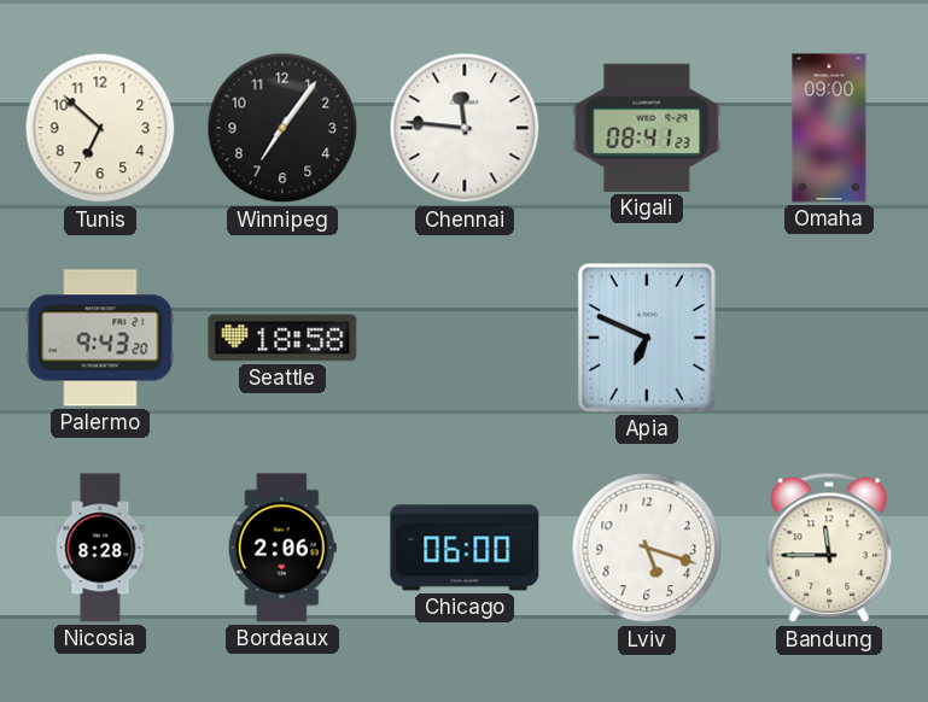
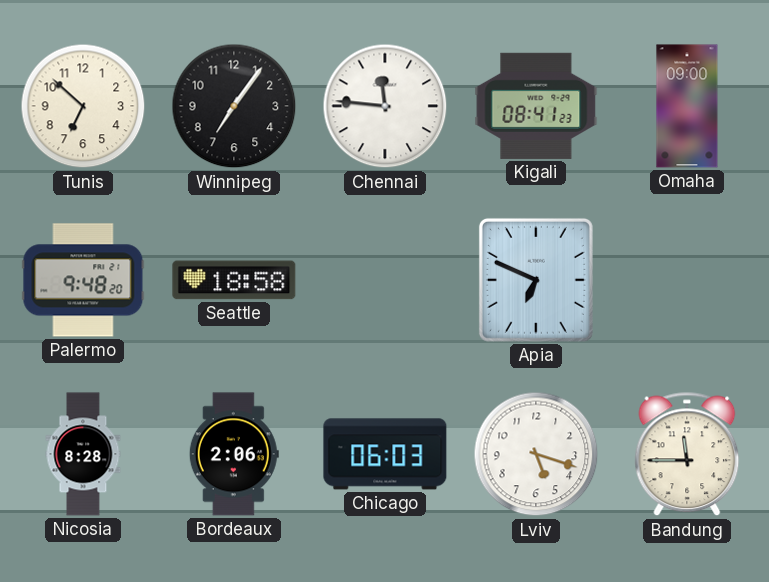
Palermo: 9:43 -> 9:48 (83, 280)
Chicago: 06:00 -> 06:03 (385, 454)
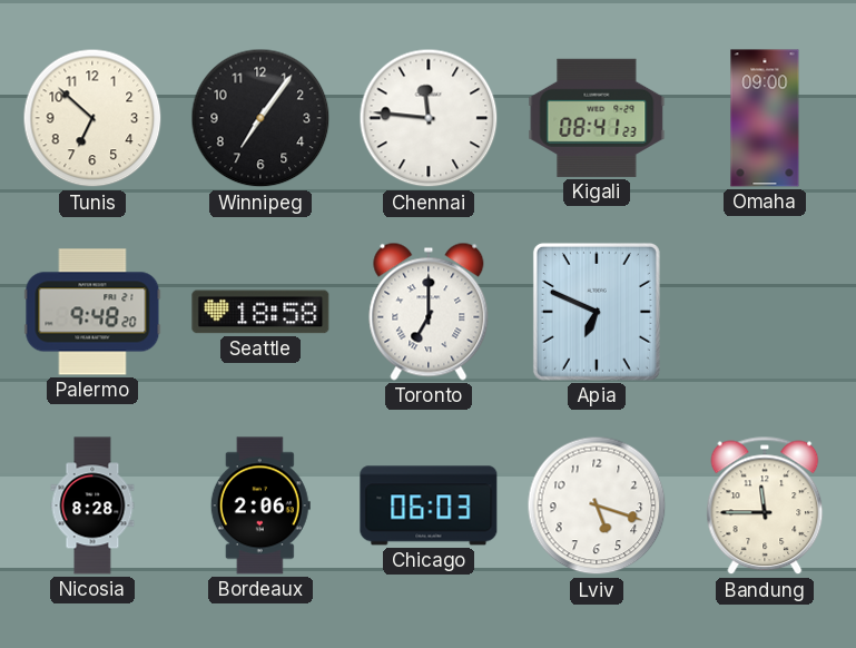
Toronto: none -> 7:00 (429, 312)
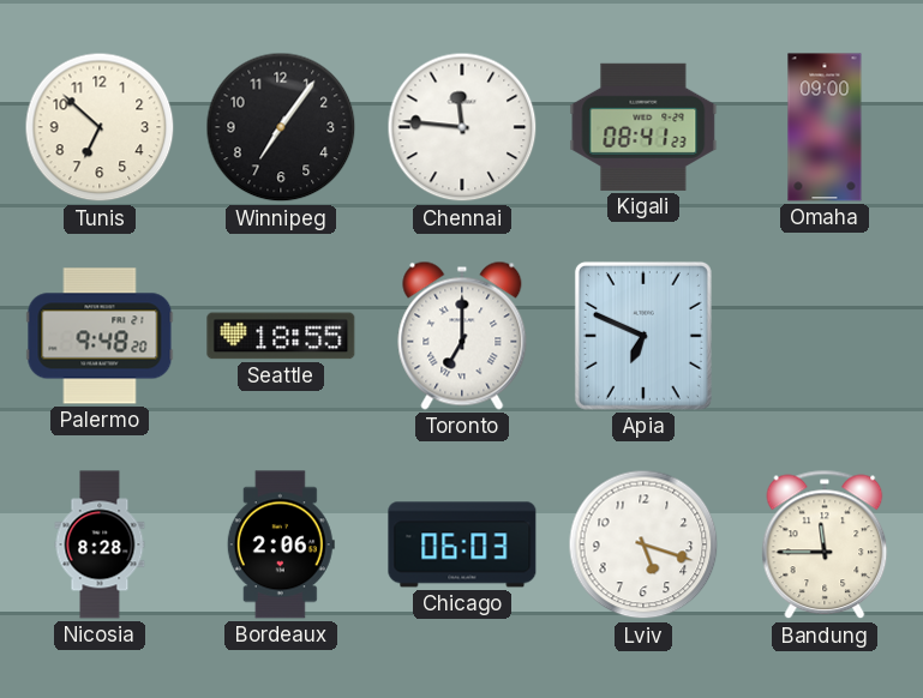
Seattle: 18:58 -> 18:55 (281, 336)
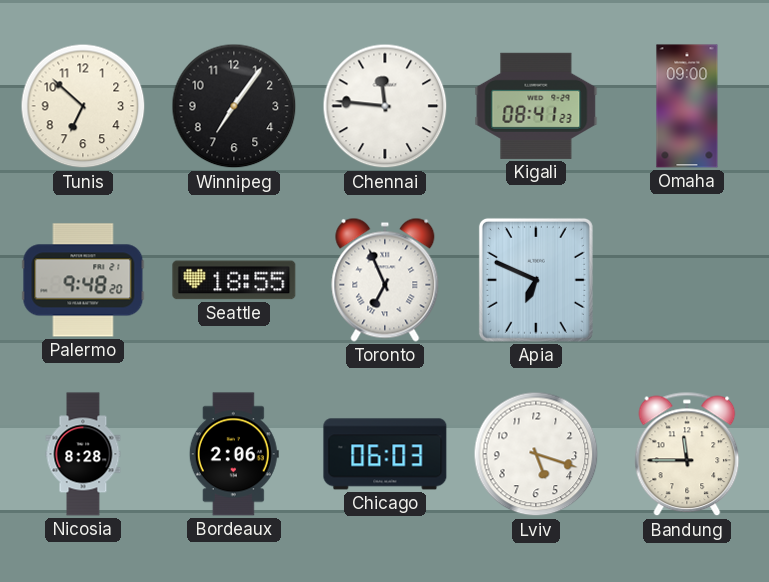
Toronto: 7:00 -> 6:56 (385, 280)
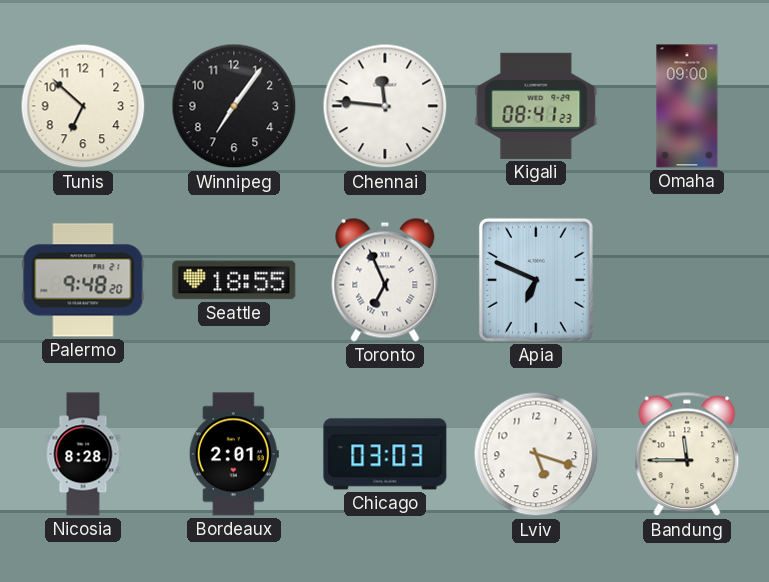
Bordeaux: 2:06 -> 2:01 (234, 454)
Chicago: 06:03 -> 03:03 (385, 454)
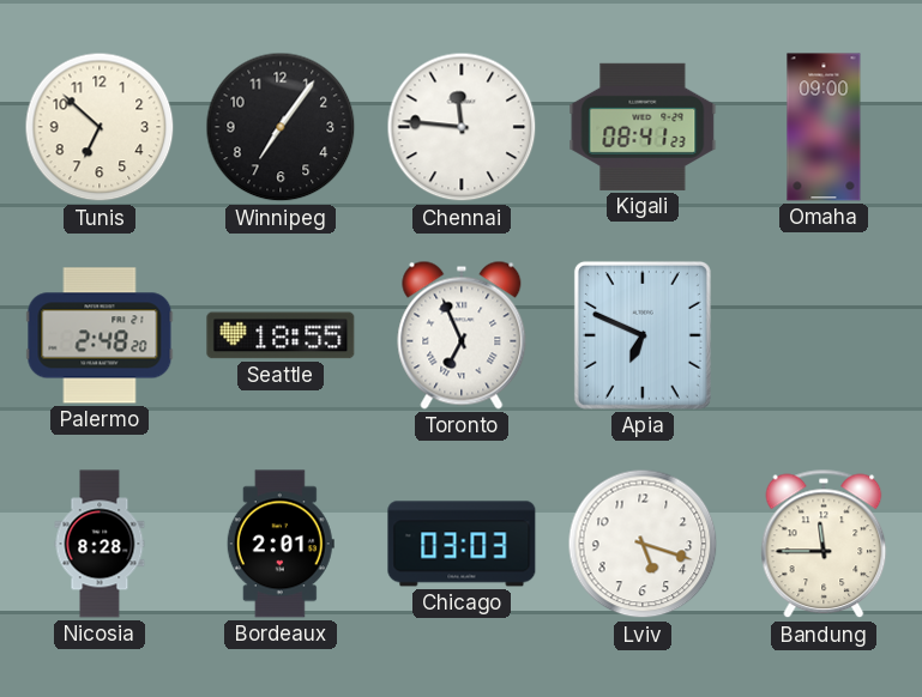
Palermo: 9:48 -> 2:48 (100, 335)
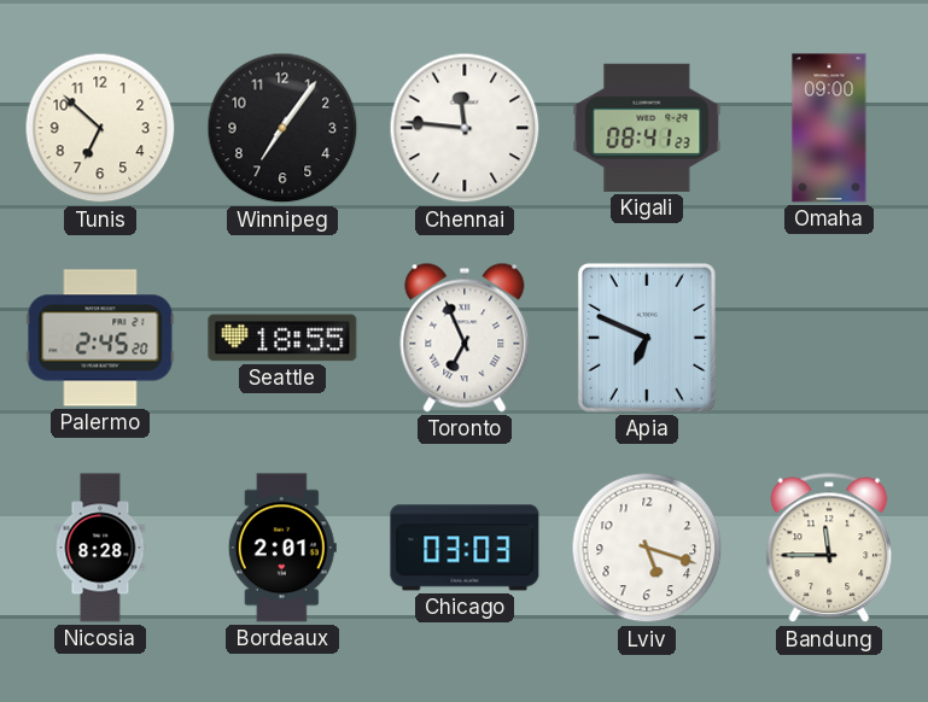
Palermo: 2:48 -> 2:45 (100, 338)
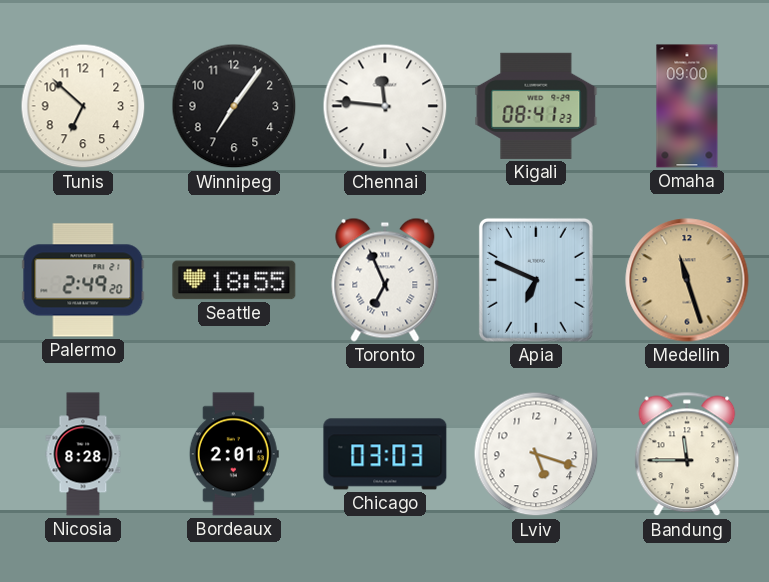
Palermo: 2:45 -> 2:49 (83, 280)
Medellin: none -> 11:27 (687, 280)
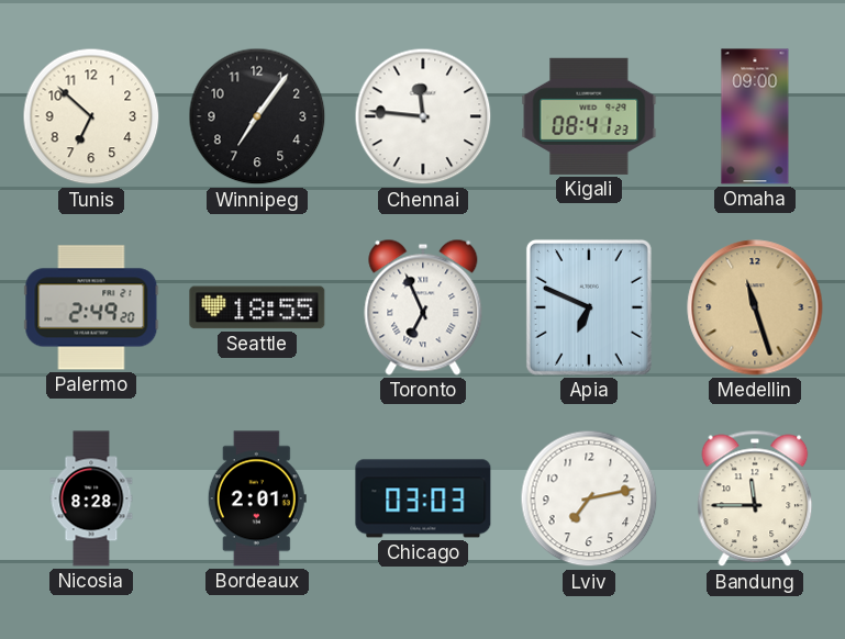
Lviv: 5:18 -> 7:13 (589, 498)
